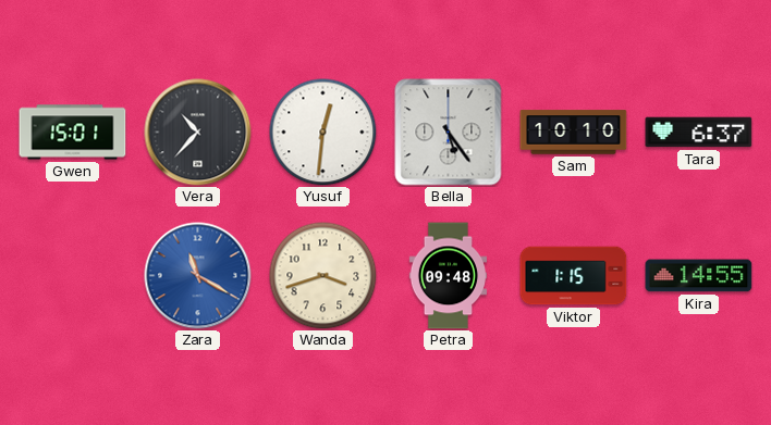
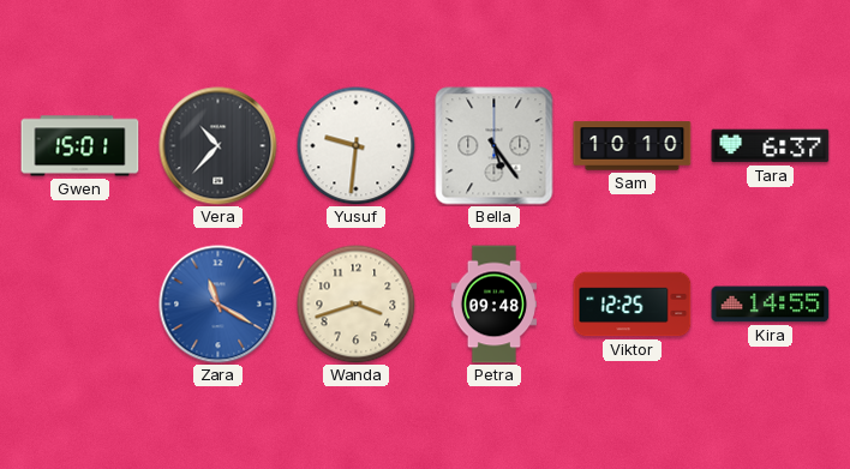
Yusuf: 12:31 -> 9:31 (357, 146)
Viktor: 1:15 -> 12:25 (633, 305)
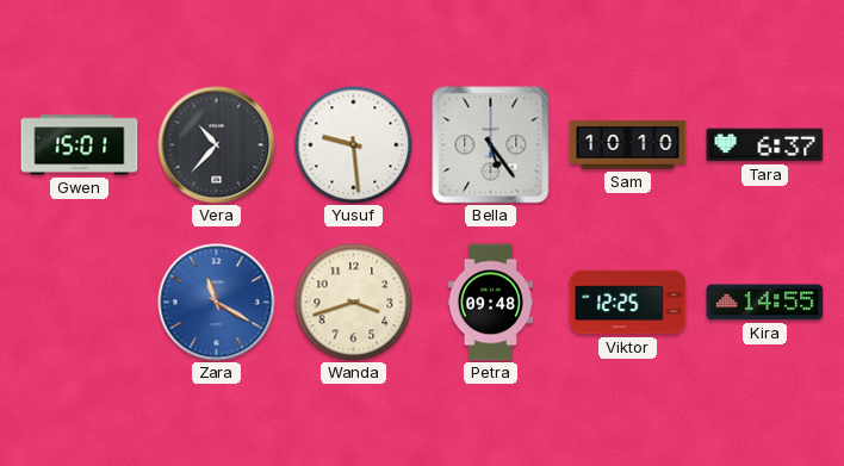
Yusuf: 9:31 -> 9:29 (354, 145)
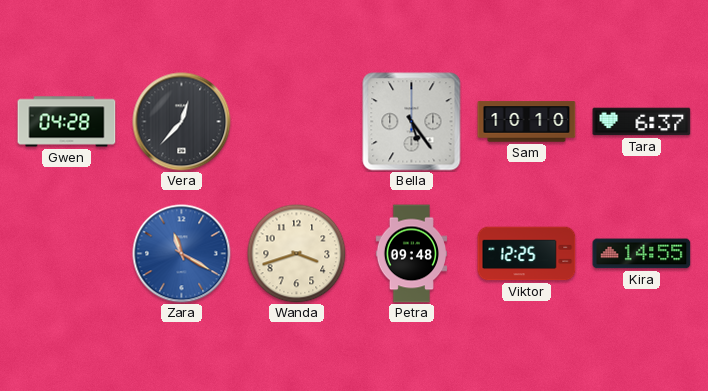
Gwen: 15:01 -> 04:28 (67, 122)
Vera: 10:37 -> 12:37 (182, 122)
Yusuf: 9:29 -> none (354, 145)
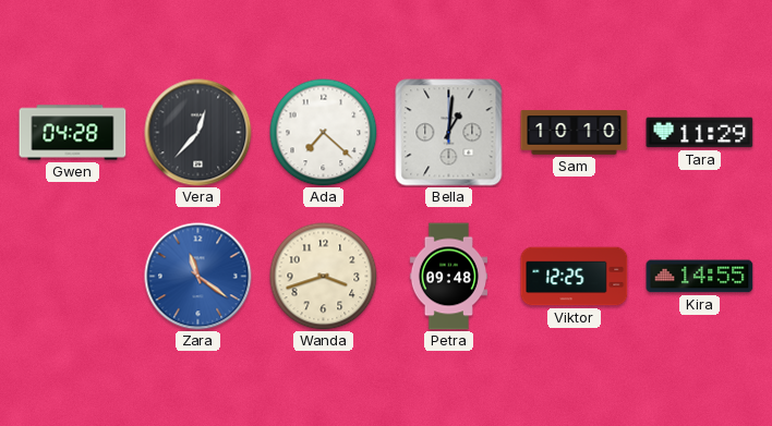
Ada: none -> 7:22 (324, 133)
Bella: 5:24 -> 1:01 (449, 133)
Tara: 6:37 -> 11:29 (700, 133)
Zara: 11:20 -> 11:21 (198, 277)
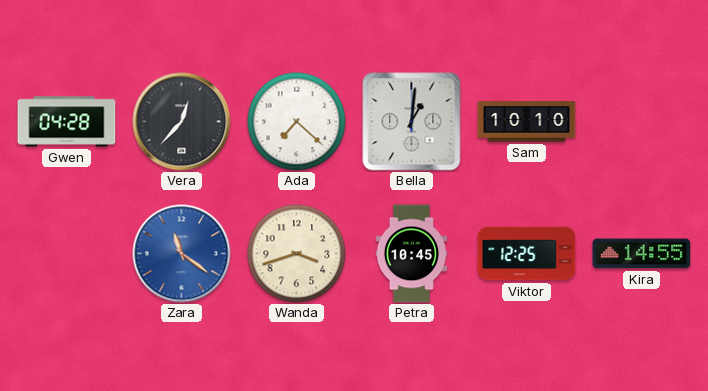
Tara: 11:29 -> none (700, 133)
Petra: 09:48 -> 10:45 (411, 254)
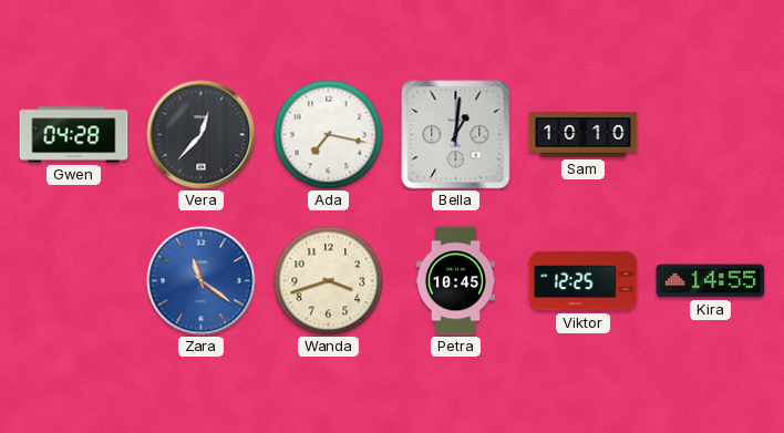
Ada: 7:22 -> 7:17 (329, 135)
